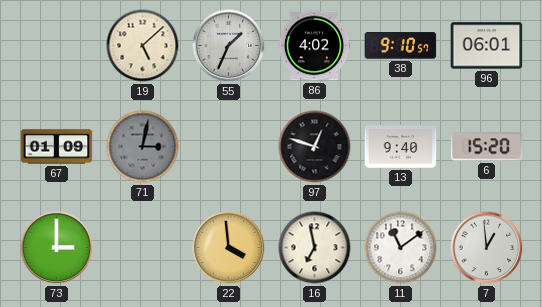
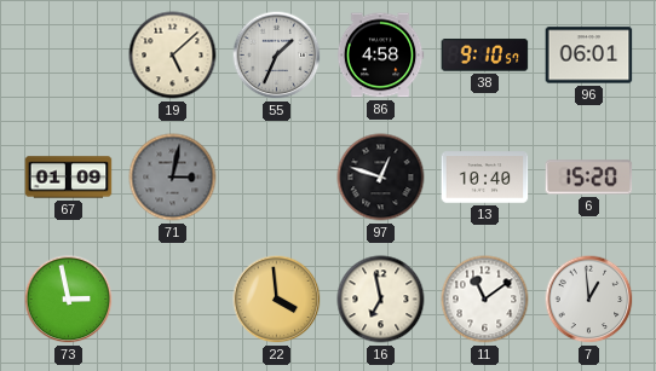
86: 4:02 -> 4:58 (380, 56)
13: 9:40 -> 10:40 (485, 178)
73: 3:00 -> 2:58 (69, 300)
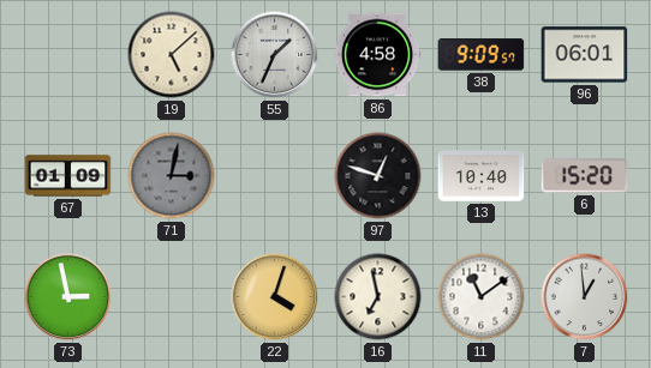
38: 9:10 -> 9:09 (482, 55)
22: 3:59 -> 4:03 (275, 297)
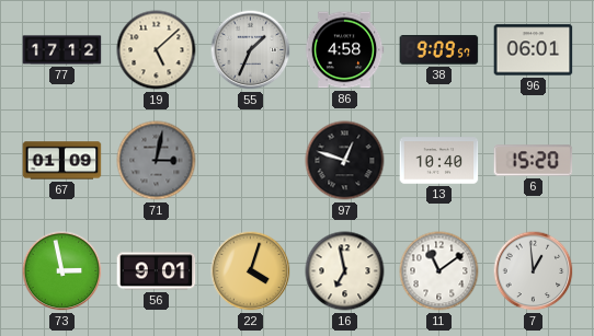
77: none -> 17:12 (62, 50)
56: none -> 9:01 (157, 271)
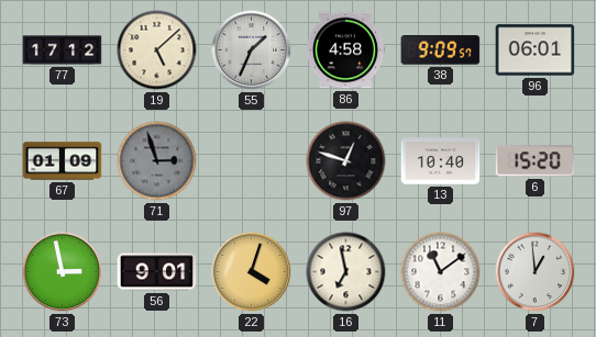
71: 3:02 -> 2:57 (157, 161)
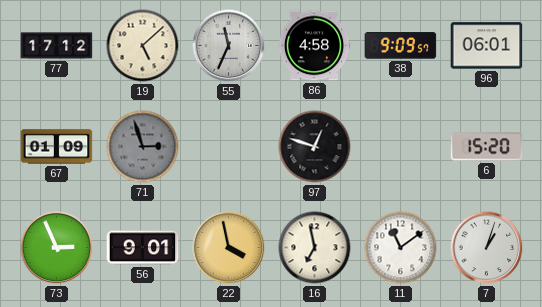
55: 1:34 -> 11:34 (229, 46)
13: 10:40 -> none (441, 161)
73: 2:58 -> 2:56 (57, 248)
22: 4:03 -> 3:58 (229, 248)
7: 12:59 -> 1:03 (487, 248)
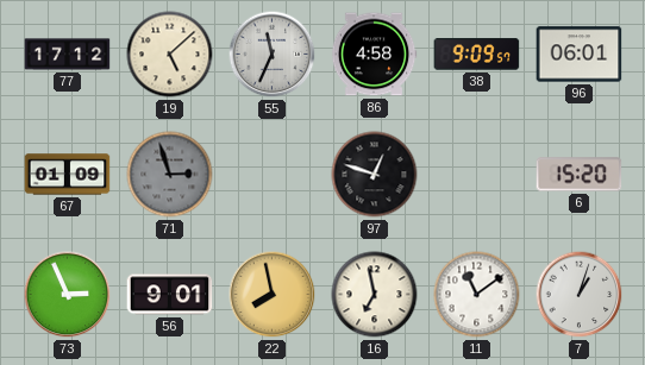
22: 3:58 -> 7:58 (273, 295)
